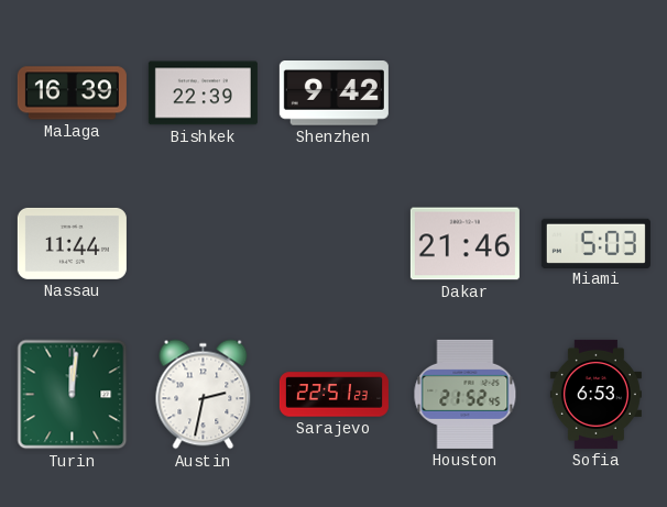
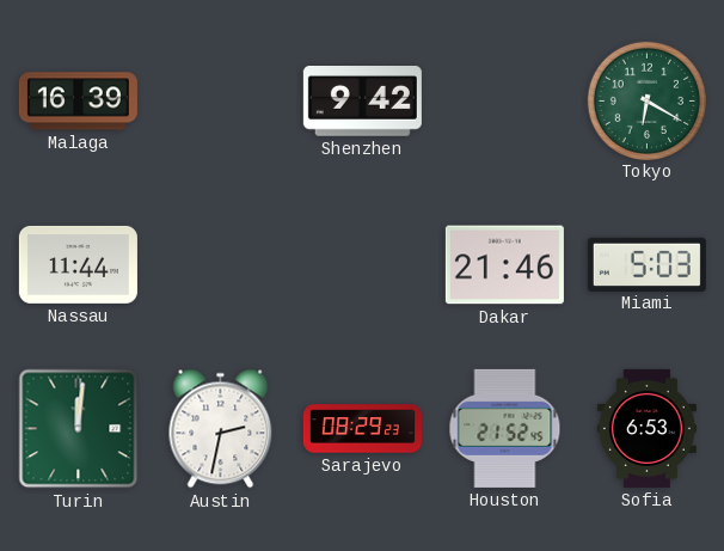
Bishkek: 22:39 -> none (203, 93)
Tokyo: none -> 6:20 (646, 100)
Sarajevo: 22:51 -> 08:29 (362, 429)
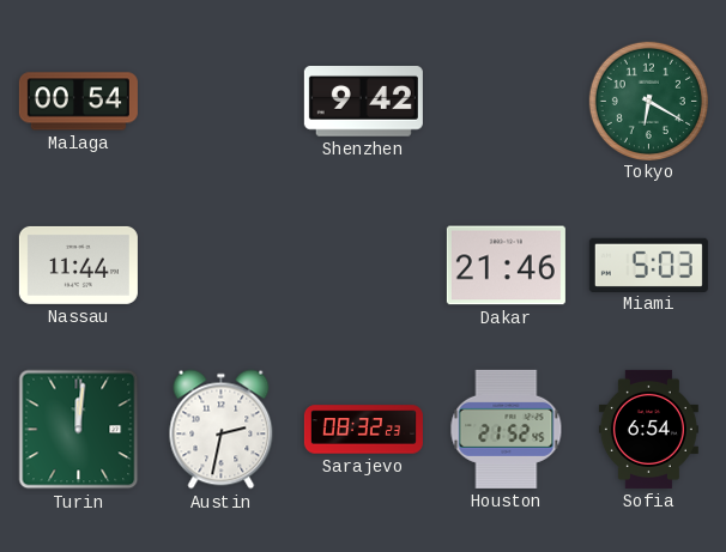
Malaga: 16:39 -> 00:54 (78, 102)
Sarajevo: 08:29 -> 08:32 (363, 430)
Sofia: 6:53 -> 6:54 (648, 429)
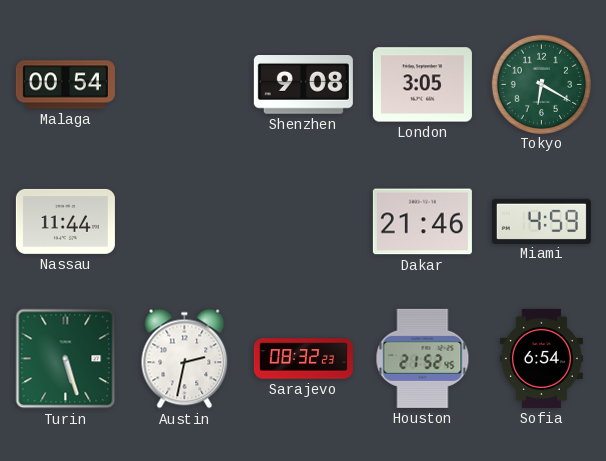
Shenzhen: 9:42 -> 9:08 (303, 85)
London: none -> 3:05 (422, 85)
Miami: 5:03 -> 4:59 (541, 221)
Turin: 12:01 -> 5:27 (66, 359)
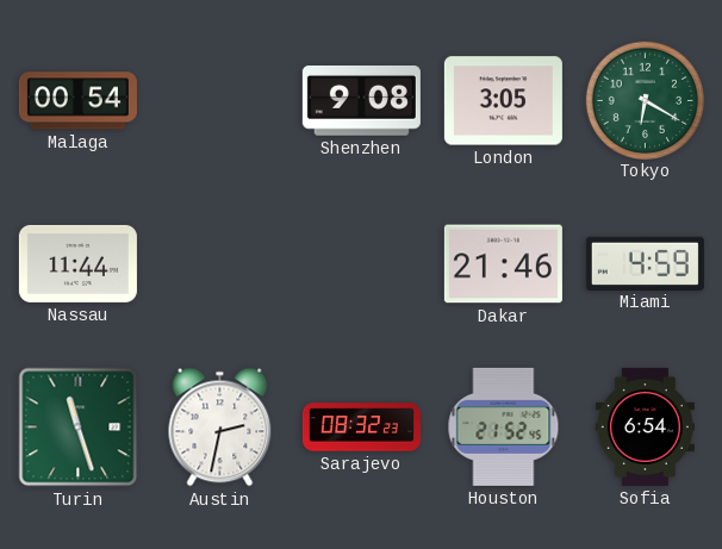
Turin: 5:27 -> 11:27 (79, 428)
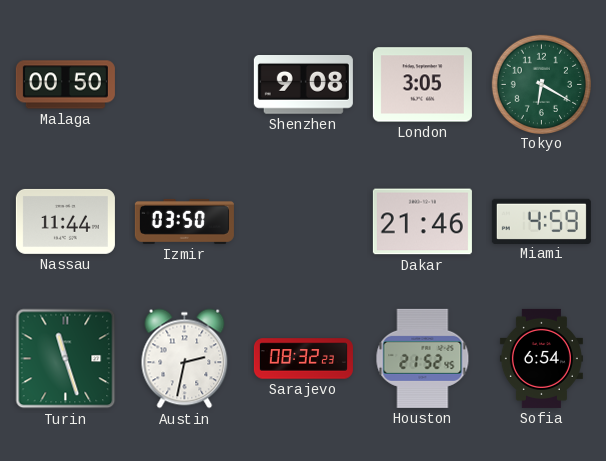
Malaga: 00:54 -> 00:50 (65, 85)
Izmir: none -> 03:50 (184, 221)
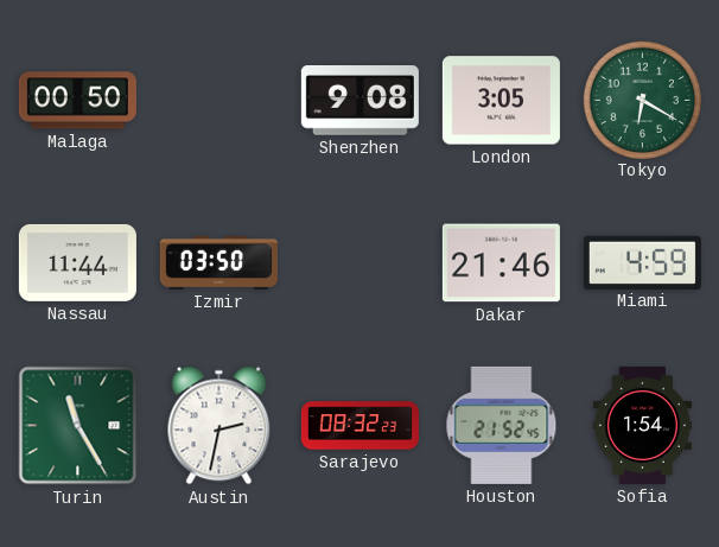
Turin: 11:27 -> 11:25 (78, 426)
Sofia: 6:54 -> 1:54 (642, 425)
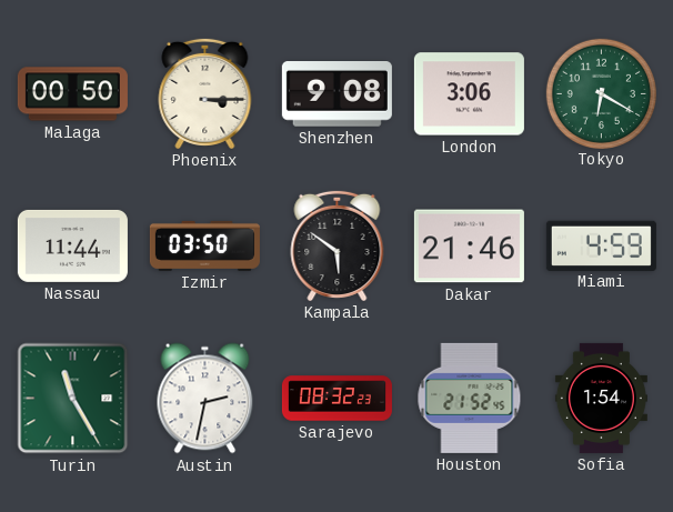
Phoenix: none -> 3:15 (205, 93)
London: 3:05 -> 3:06 (469, 94)
Kampala: none -> 5:51 (338, 245)
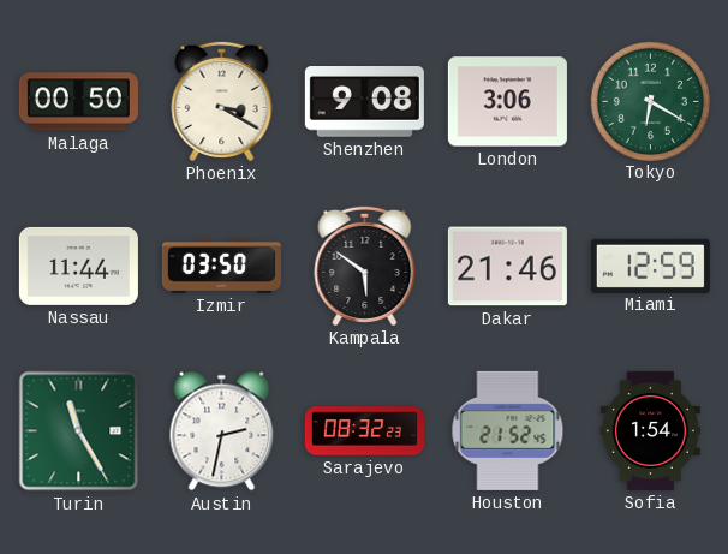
Phoenix: 3:15 -> 3:20 (222, 101)
Miami: 4:59 -> 12:59 (650, 266)
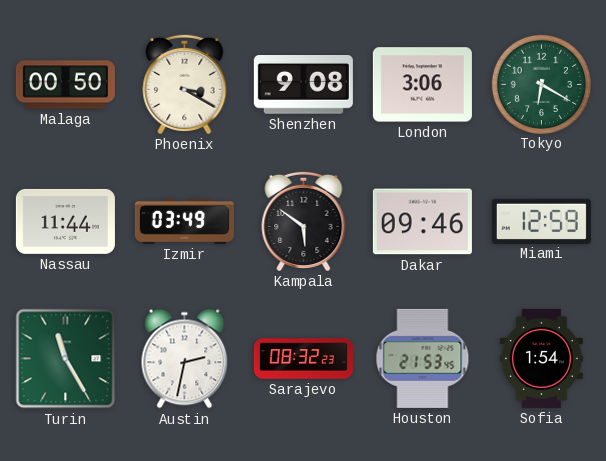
Izmir: 03:50 -> 03:49 (184, 221)
Dakar: 21:46 -> 09:46 (422, 222)
Houston: 21:52 -> 21:53 (423, 358)
